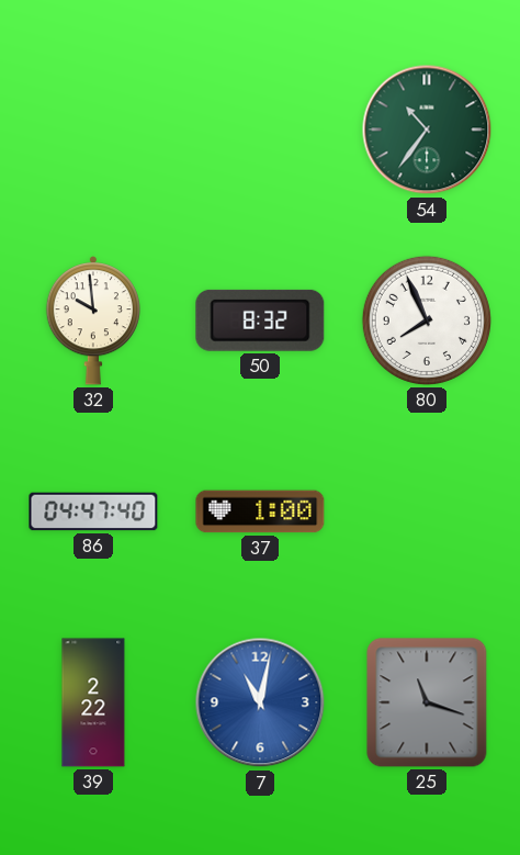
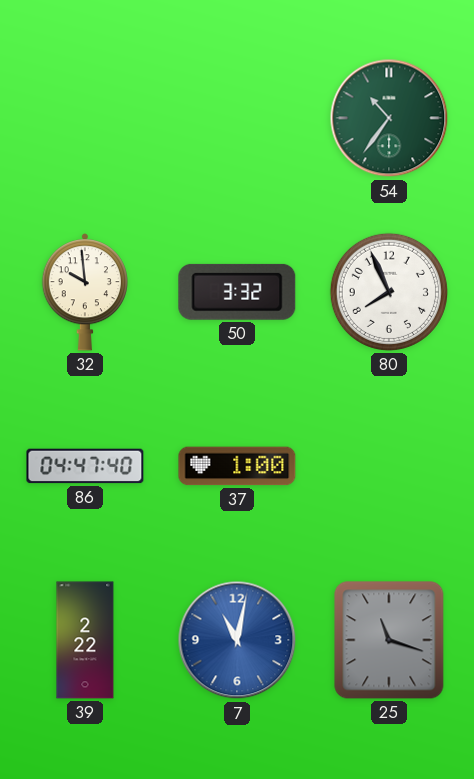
50: 8:32 -> 3:32 (237, 292)
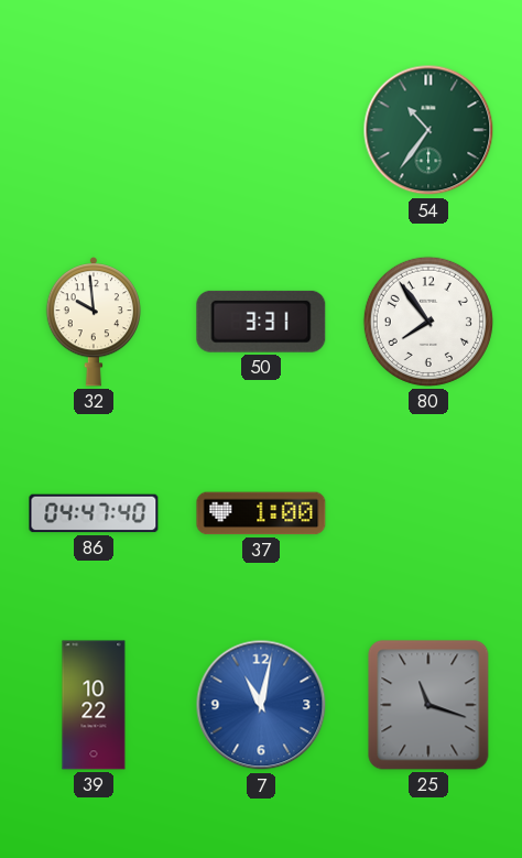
50: 3:32 -> 3:31 (261, 322)
80: 7:56 -> 7:54 (428, 322)
39: 2:22 -> 10:22 (94, 705)
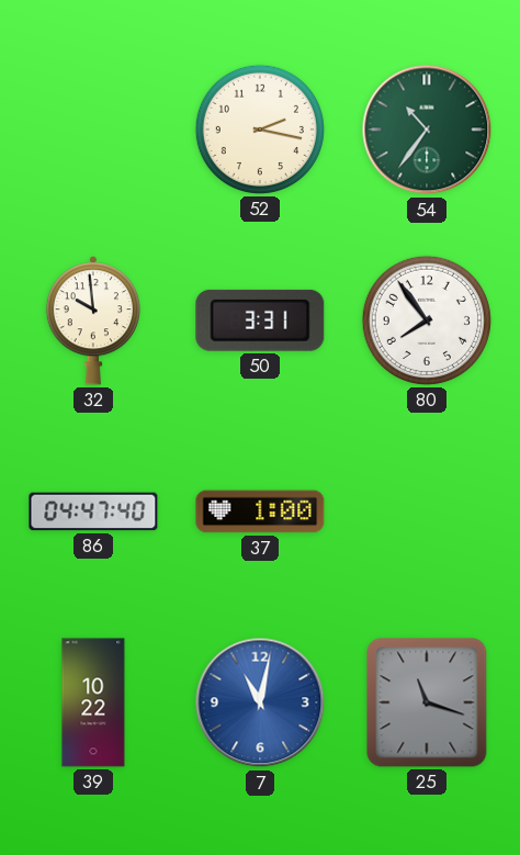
52: none -> 2:17 (260, 130)
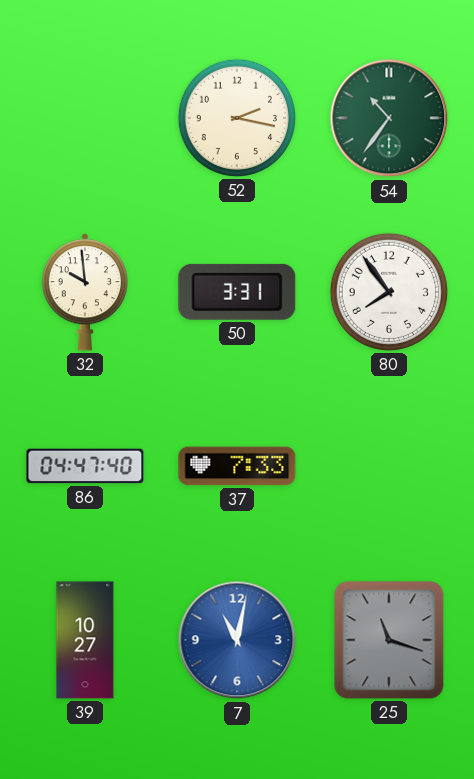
37: 1:00 -> 7:33 (237, 466)
39: 10:22 -> 10:27 (85, 640)
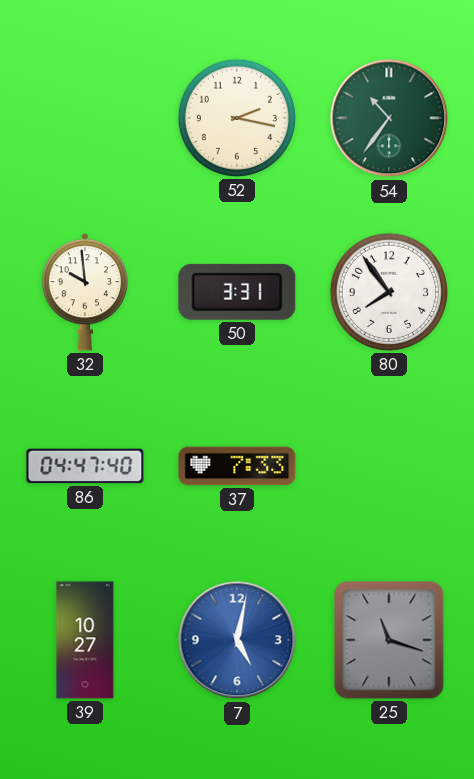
7: 11:02 -> 5:02 (237, 640)
